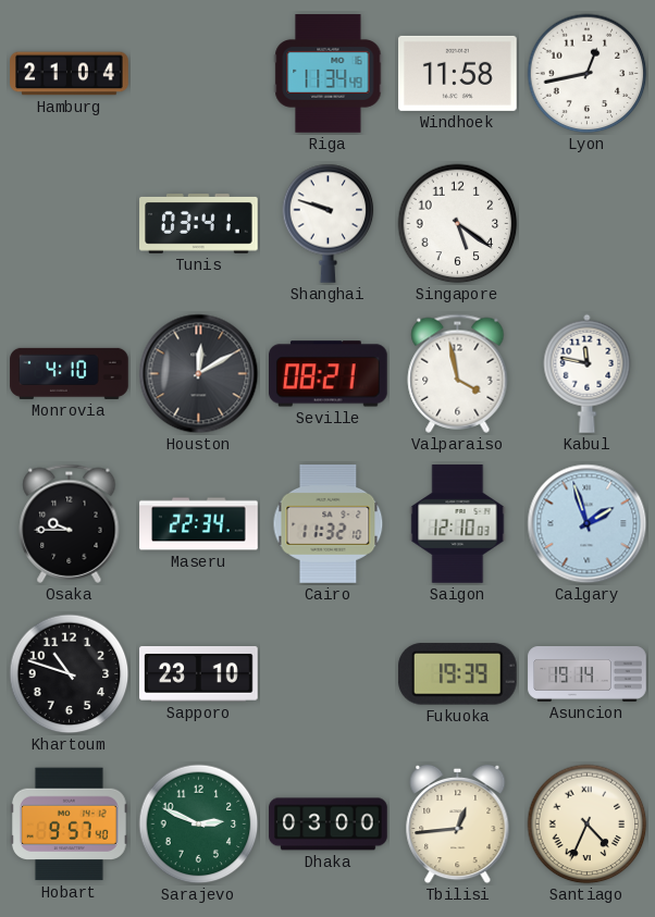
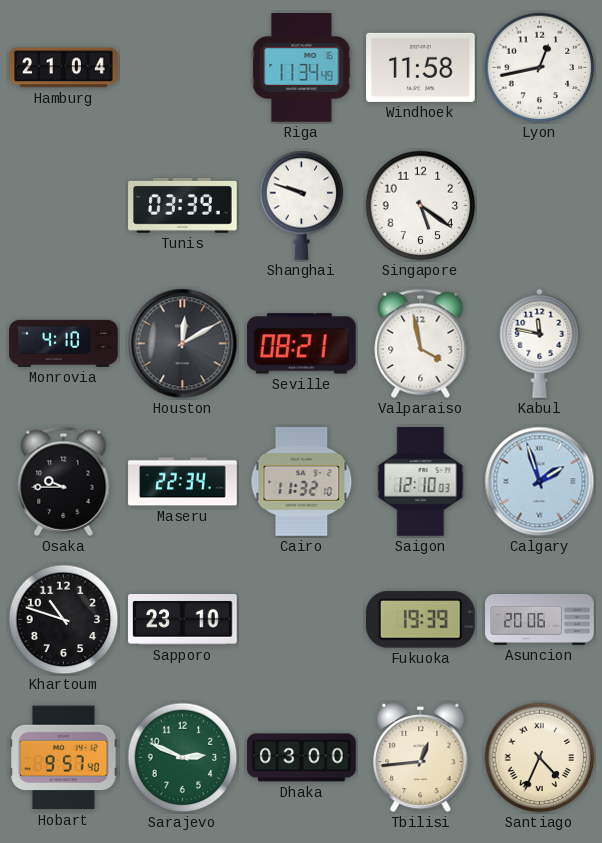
Tunis: 03:41 -> 03:39 (183, 206)
Asuncion: 19:14 -> 20:06 (540, 620)
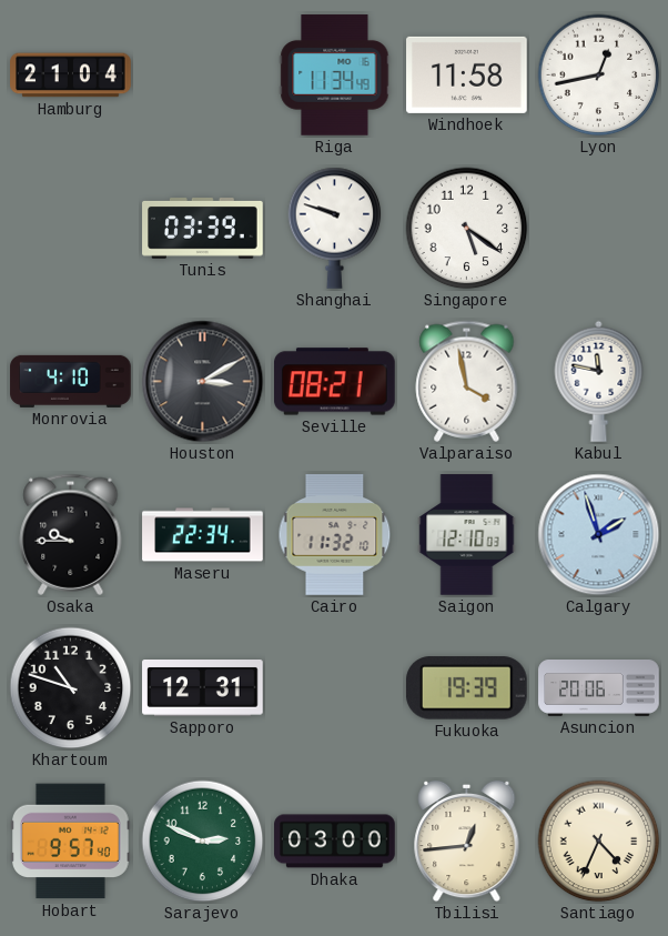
Houston: 12:10 -> 3:10 (203, 382)
Sapporo: 23:10 -> 12:31 (203, 688)
